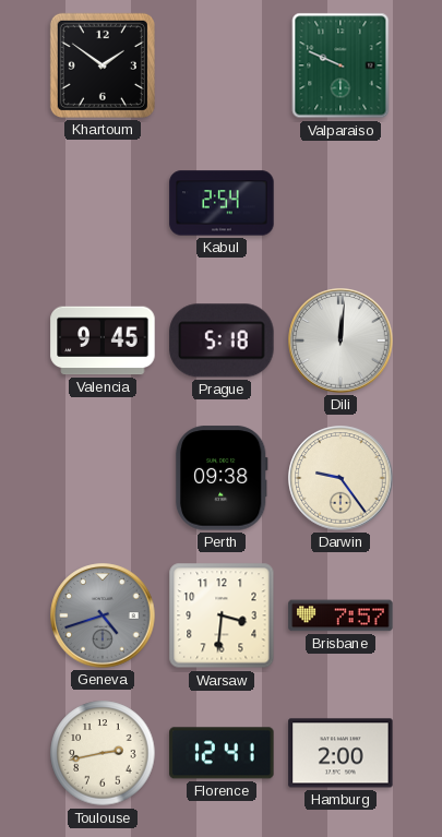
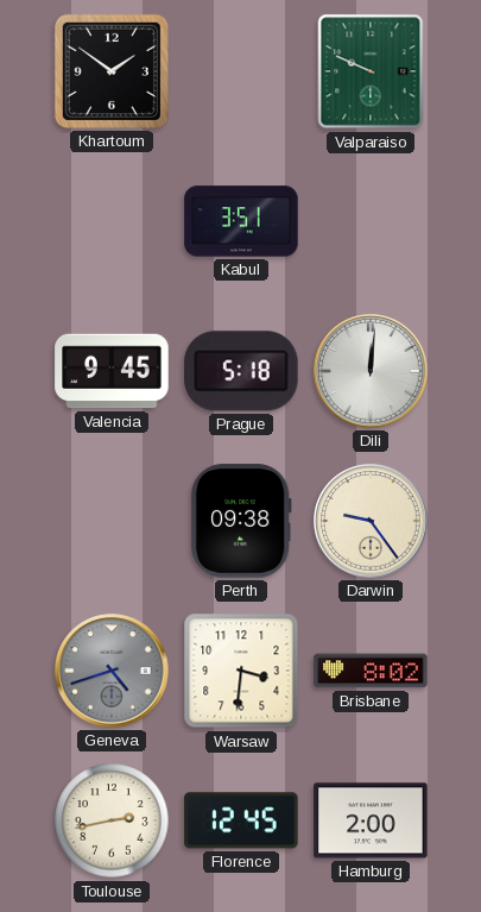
Kabul: 2:54 -> 3:51 (241, 221)
Brisbane: 7:57 -> 8:02 (371, 671)
Florence: 12:41 -> 12:45 (241, 820)
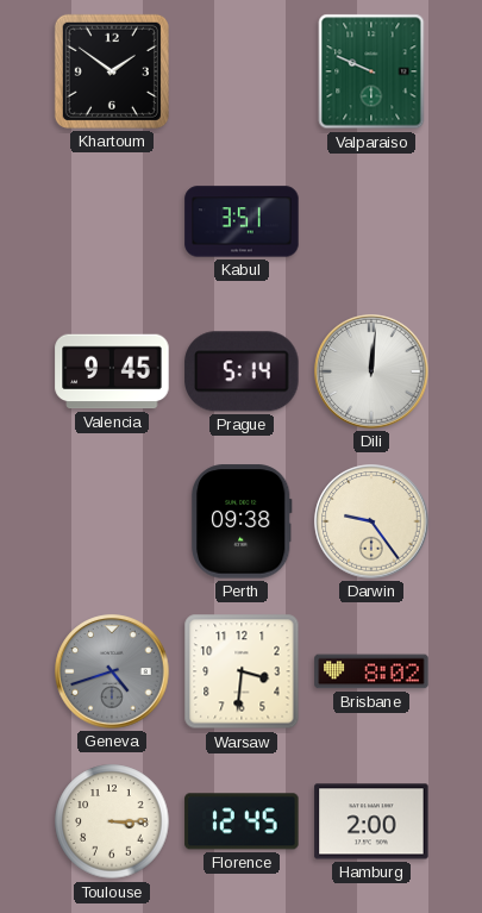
Prague: 5:18 -> 5:14 (242, 371)
Toulouse: 2:43 -> 3:15 (112, 821)
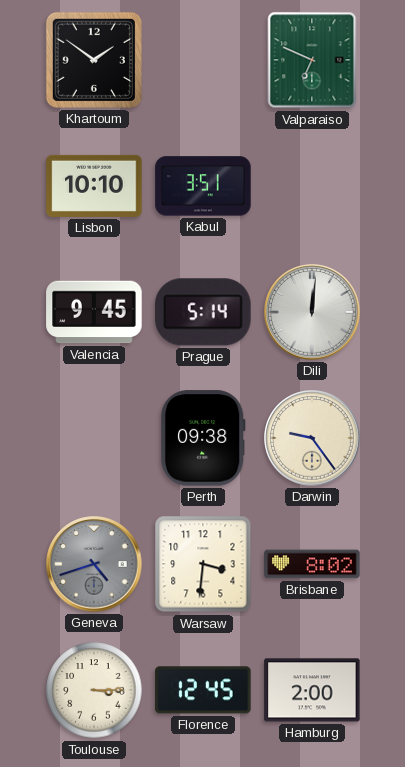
Valparaiso: 9:49 -> 6:49 (312, 60)
Lisbon: none -> 10:10 (94, 186)
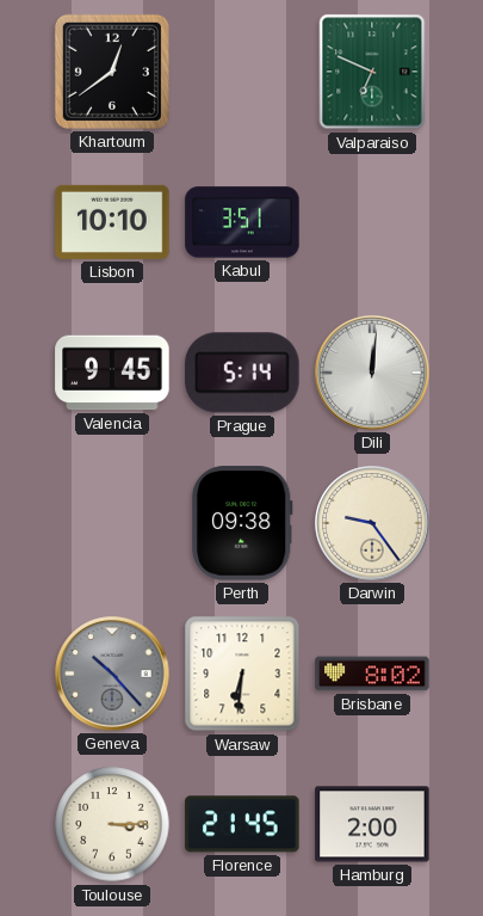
Khartoum: 1:51 -> 12:39 (112, 72)
Geneva: 4:42 -> 10:23 (112, 674)
Warsaw: 3:31 -> 6:31 (242, 674)
Florence: 12:45 -> 21:45 (242, 824)
